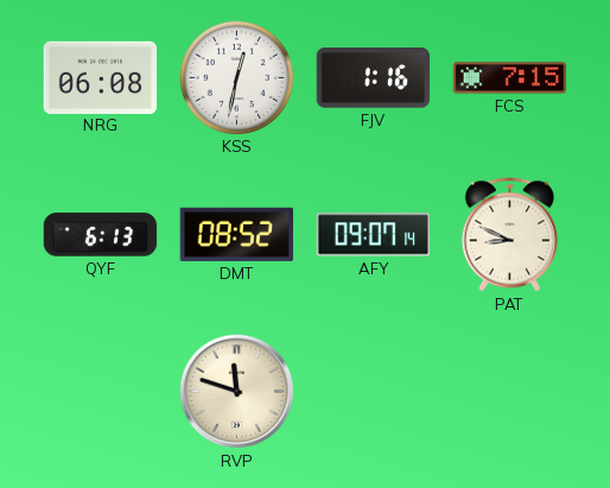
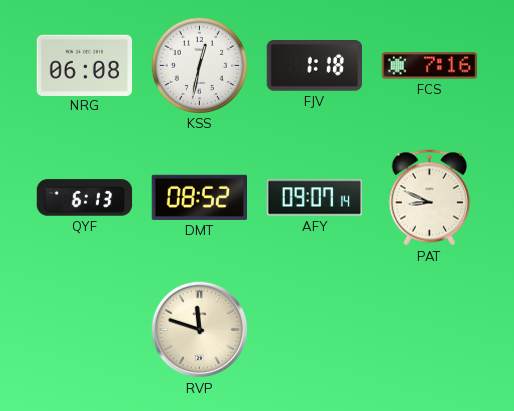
FJV: 1:16 -> 1:18 (314, 66)
FCS: 7:15 -> 7:16 (430, 66)
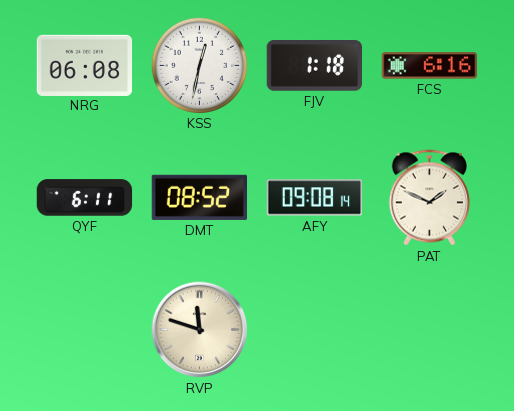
FCS: 7:16 -> 6:16 (430, 66)
QYF: 6:13 -> 6:11 (85, 198)
AFY: 09:07 -> 09:08 (315, 198)
PAT: 8:49 -> 1:49 (429, 198)
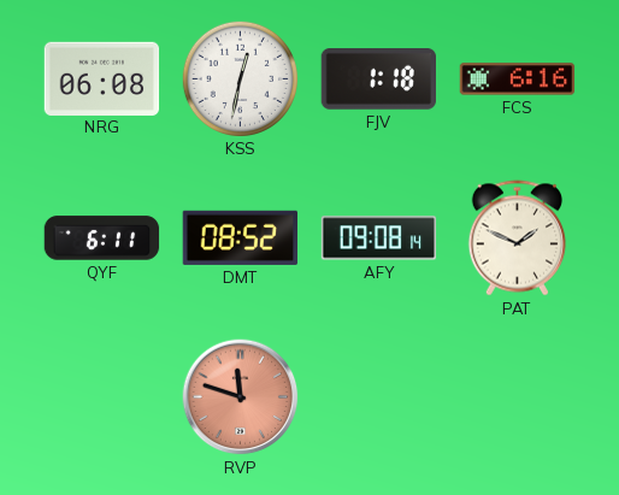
RVP dial: cream -> salmon (241, 397)
